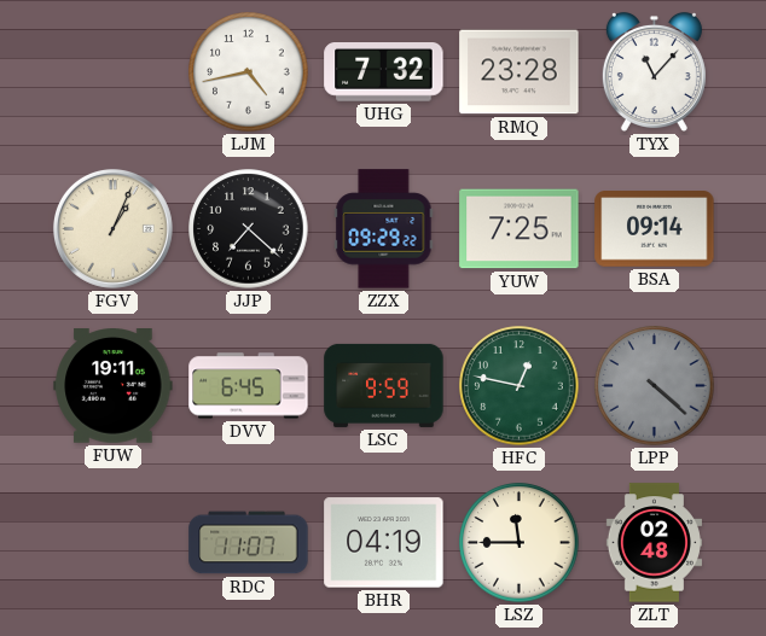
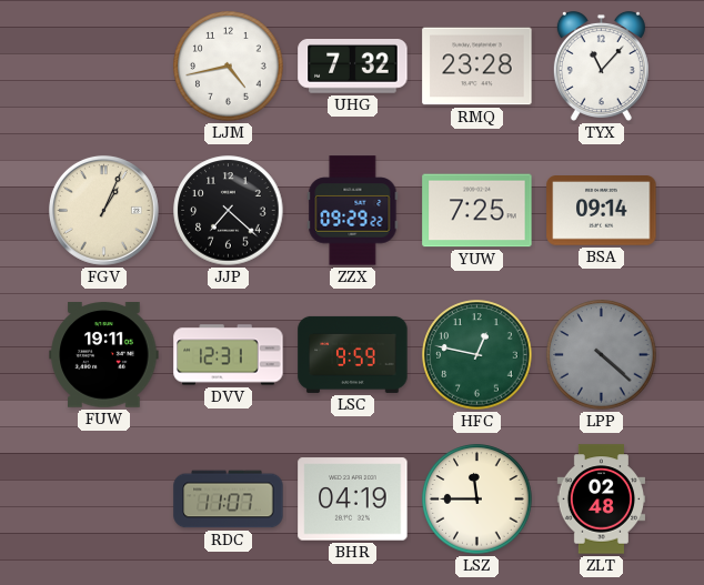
DVV: 6:45 -> 12:31 (229, 355)
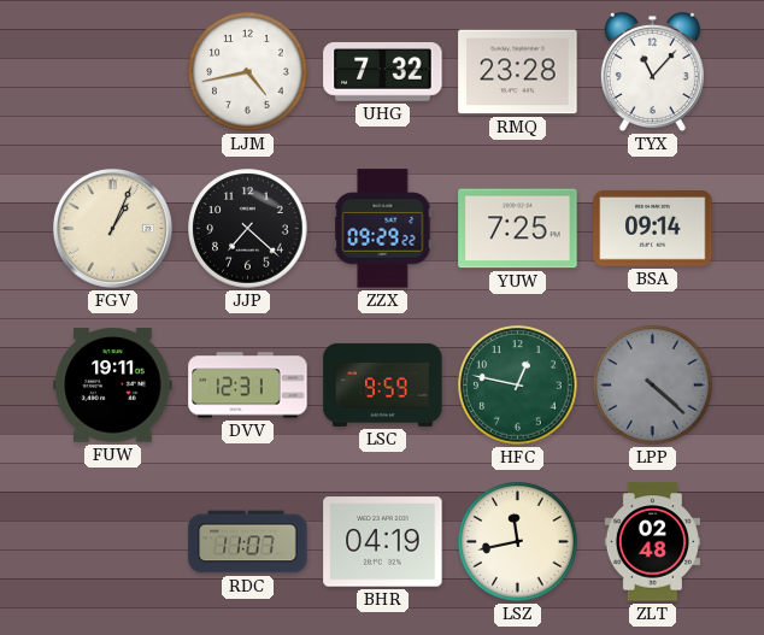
LSZ: 11:45 -> 11:43 (518, 542)
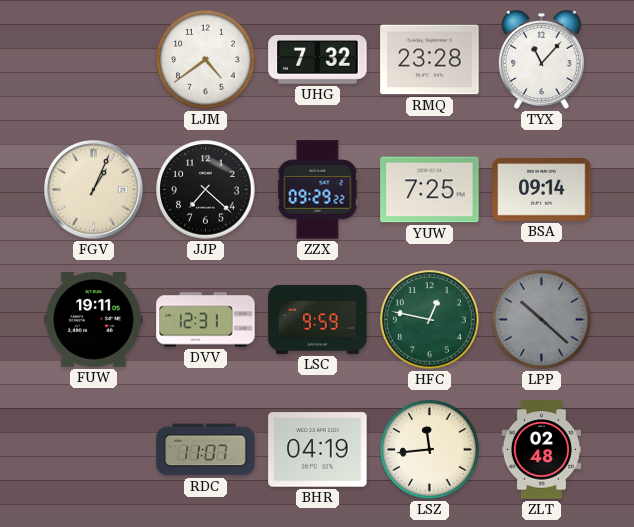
LJM: 4:43 -> 4:39 (206, 60)
LPP: 4:22 -> 10:22 (542, 320)
LSZ: 11:43 -> 11:44 (430, 450)
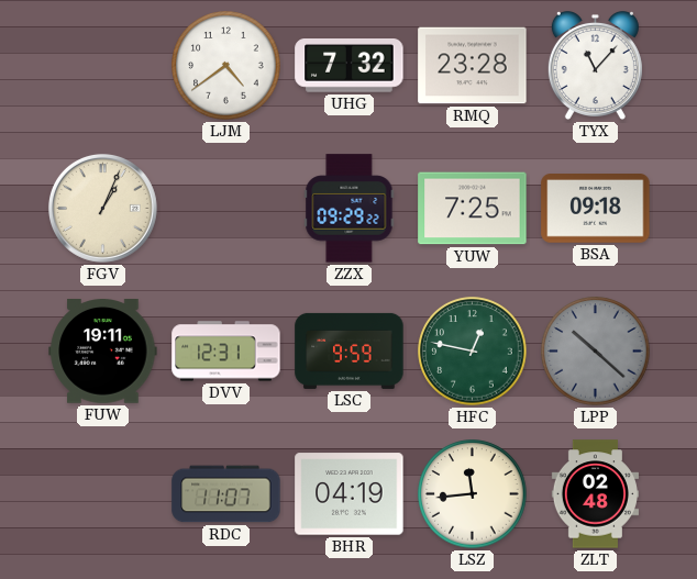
JJP: 7:22 -> none (206, 190)
BSA: 09:14 -> 09:18 (596, 209)
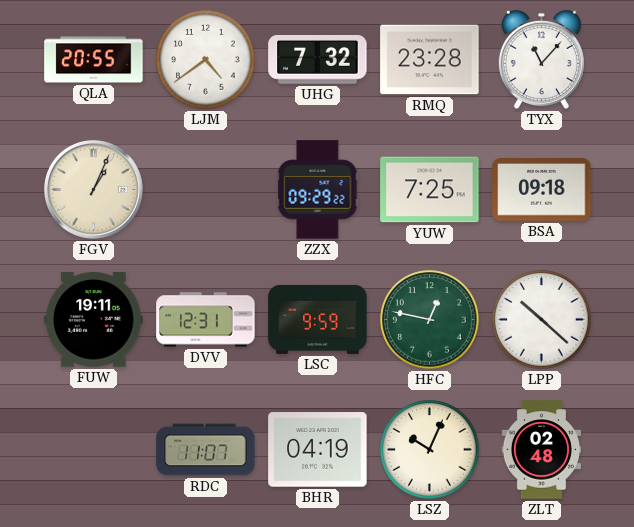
QLA: none -> 20:55 (94, 60)
LPP dial: grey -> white (542, 320)
LSZ: 11:44 -> 10:04 (430, 450)
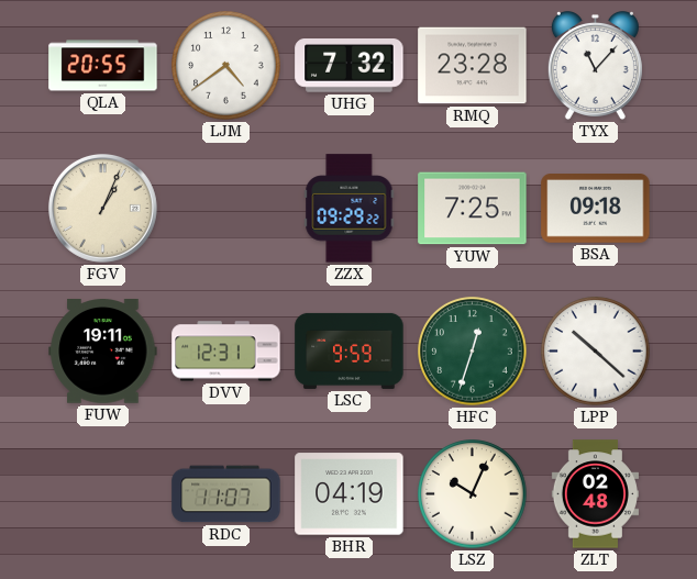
HFC: 12:47 -> 12:33 (473, 352)
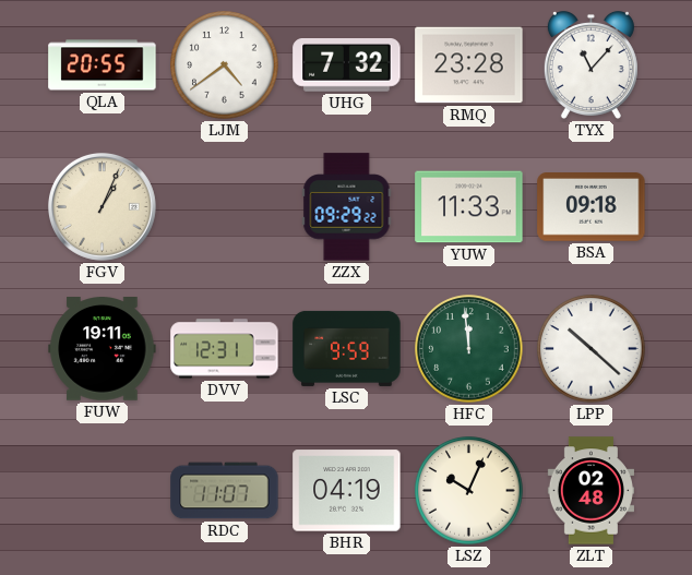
YUW: 7:25 -> 11:33 (469, 207)
HFC: 12:33 -> 11:59 (469, 349)
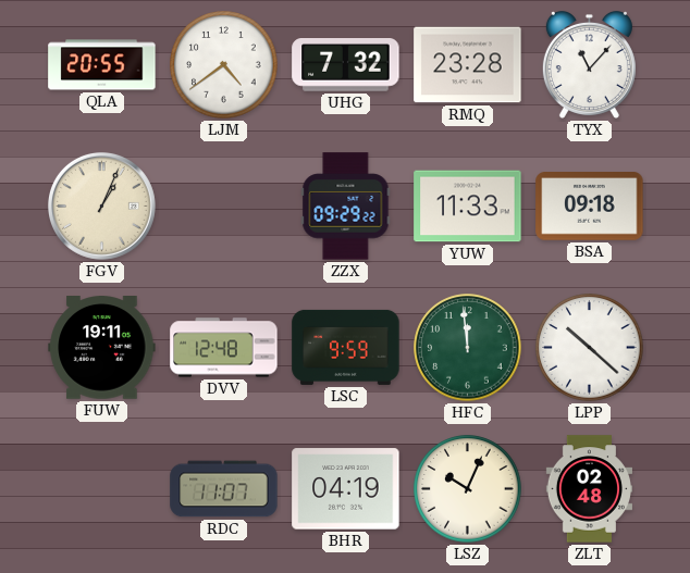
DVV: 12:31 -> 12:48 (224, 348)
